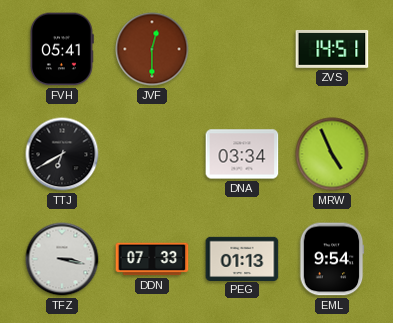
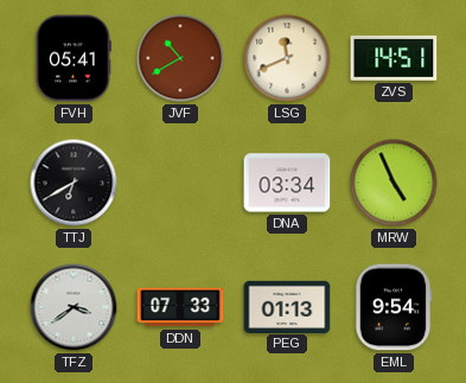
JVF: 12:30 -> 10:40 (180, 58)
LSG: none -> 11:41 (287, 58)
TFZ: 3:17 -> 3:39 (74, 307)
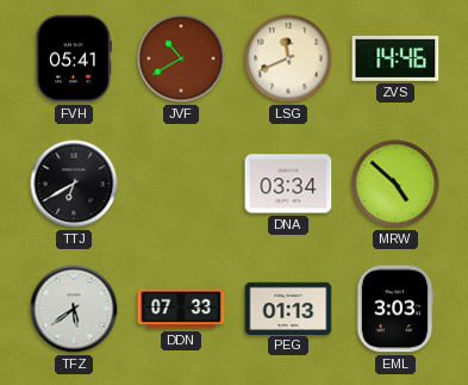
ZVS: 14:51 -> 14:46 (395, 58)
MRW: 4:56 -> 4:52 (395, 184)
TFZ: 3:39 -> 5:39 (74, 309)
EML: 9:54 -> 3:03 (395, 309)
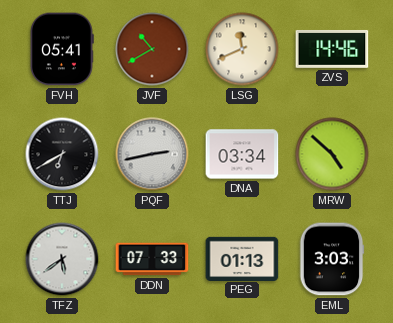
PQF: none -> 2:43 (152, 154)
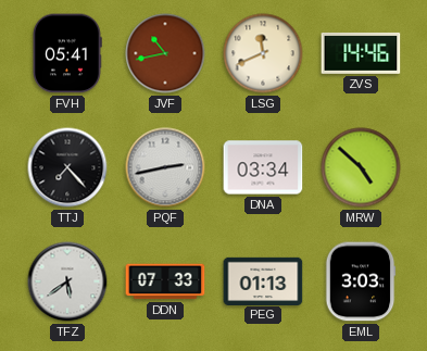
JVF: 10:40 -> 10:43 (165, 53)
TTJ: 6:40 -> 7:23 (67, 167)
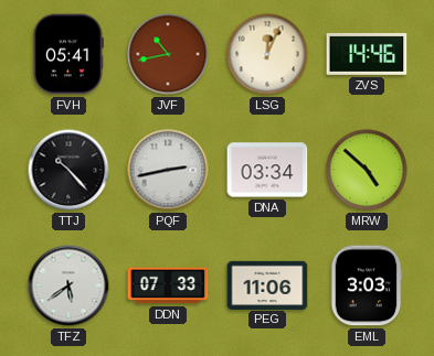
LSG: 11:41 -> 12:04 (267, 54)
TTJ: 7:23 -> 10:23 (68, 170)
PEG: 01:13 -> 11:06 (267, 284)
